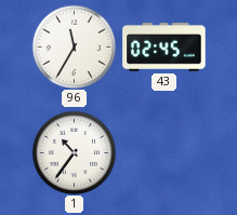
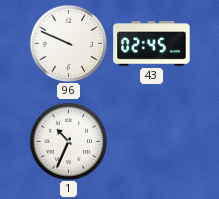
96: 11:35 -> 9:49 (68, 43)
1: 10:36 -> 10:34 (68, 141)
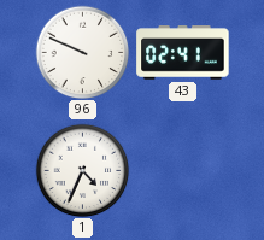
43: 02:45 -> 02:41 (183, 53)
1: 10:34 -> 4:34 (82, 170)
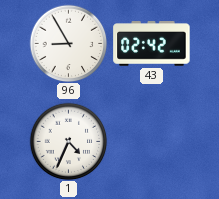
96: 9:49 -> 8:55 (68, 43)
43: 02:41 -> 02:42 (152, 44)
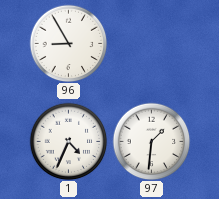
43: 02:42 -> none (152, 44)
97: none -> 1:31 (151, 141)
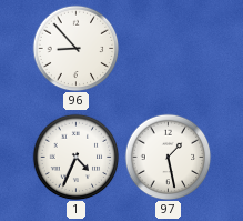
96: 8:55 -> 8:53 (75, 48)
97: 1:31 -> 1:28 (168, 157)
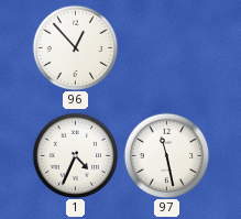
96: 8:53 -> 12:53 (75, 47)
97: 1:28 -> 11:28 (166, 155)
